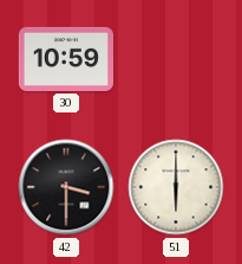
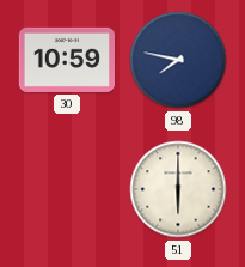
98: none -> 7:47 (178, 60)
42: 3:30 -> none (66, 187)
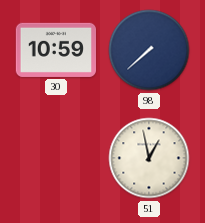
98: 7:47 -> 7:38 (149, 50)
51: 6:00 -> 12:58 (149, 158)
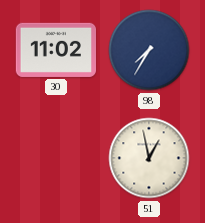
30: 10:59 -> 11:02 (55, 50)
98: 7:38 -> 7:35 (149, 50)
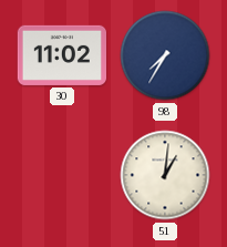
51: 12:58 -> 1:01 (165, 175)
